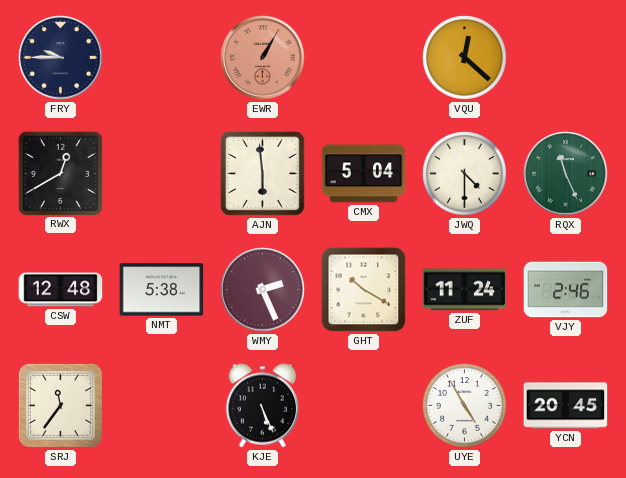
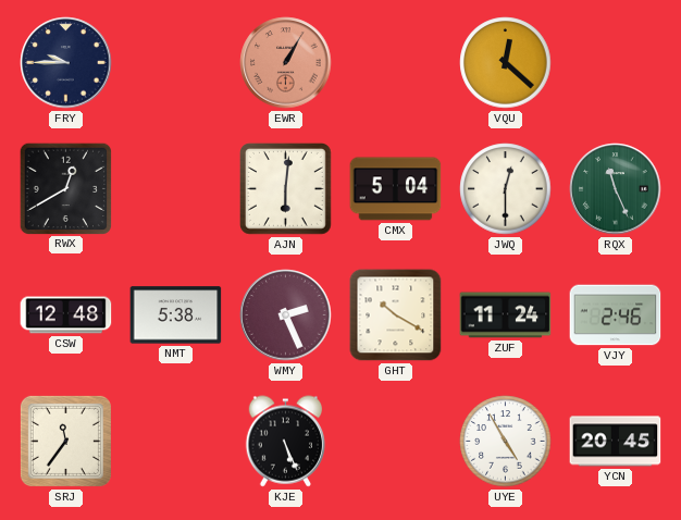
AJN: 5:59 -> 6:01 (286, 189)
JWQ: 4:30 -> 12:30 (506, 189)
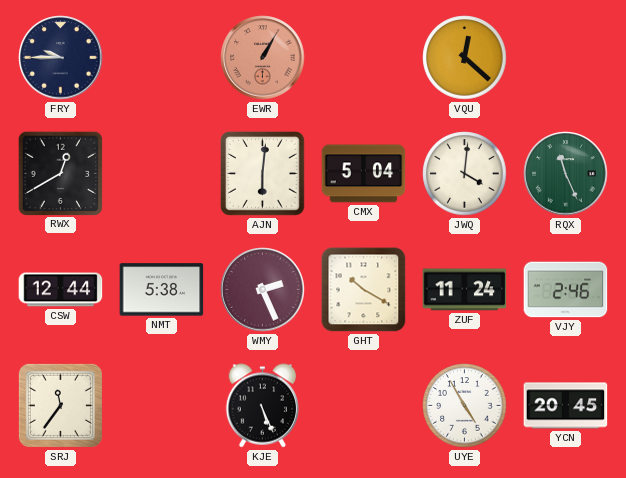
JWQ: 12:30 -> 4:01 (465, 174)
CSW: 12:48 -> 12:44 (61, 290)
